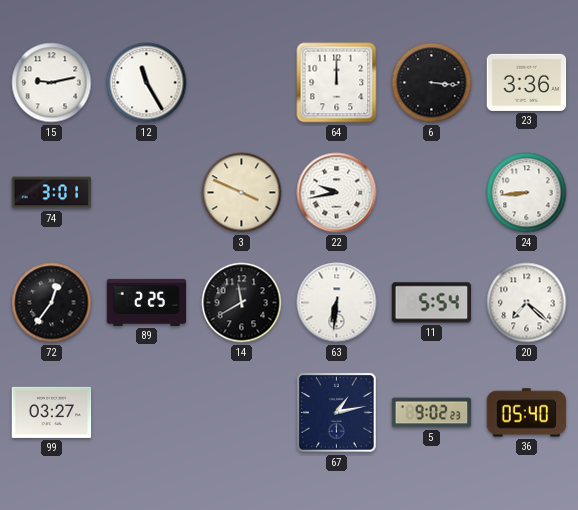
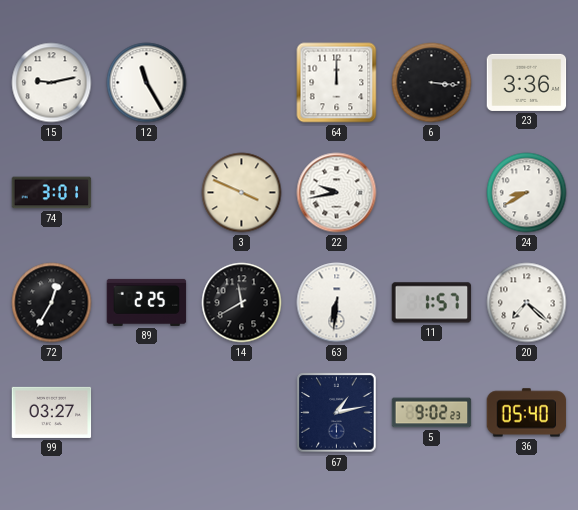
24: 8:44 -> 8:40 (527, 193)
72: 12:36 -> 12:35 (52, 303)
11: 5:54 -> 1:57 (432, 303)
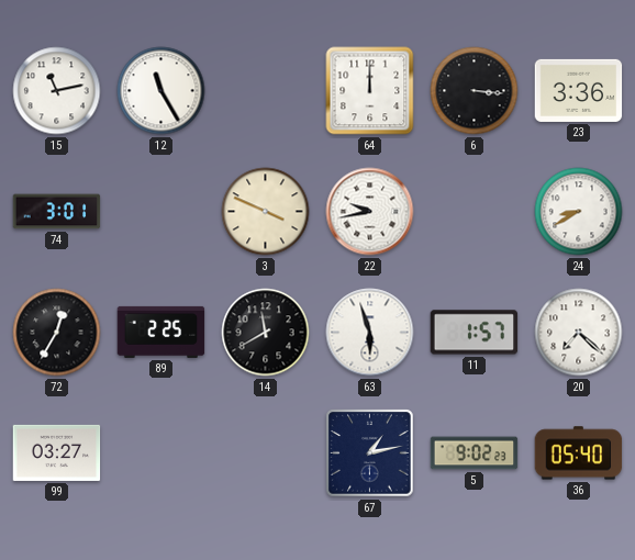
15: 9:13 -> 11:13 (57, 91)
63: 6:31 -> 5:57 (370, 333)
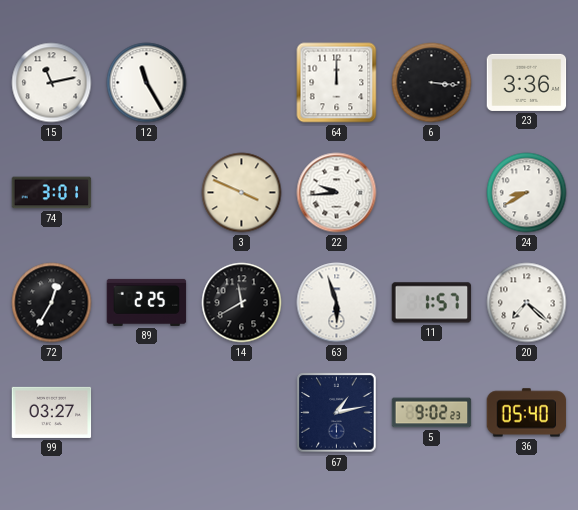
22: 9:43 -> 9:44 (337, 193)
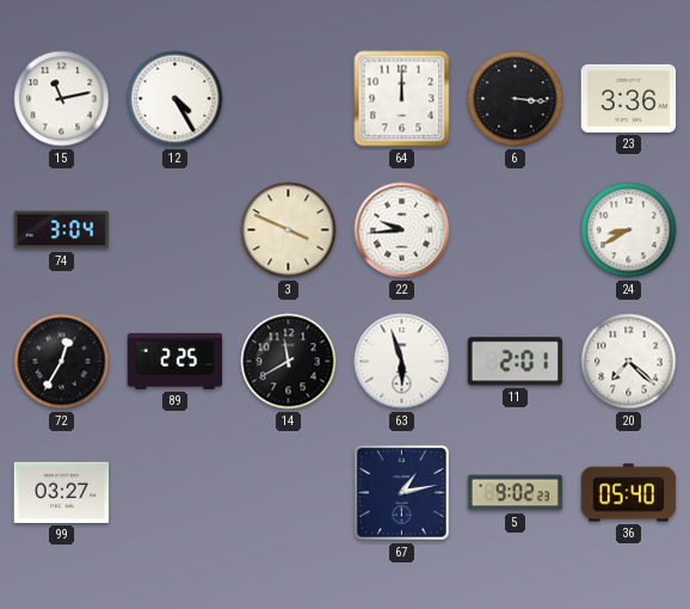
12: 11:25 -> 4:25 (175, 99)
74: 3:01 -> 3:04 (62, 230)
11: 1:57 -> 2:01 (516, 362)
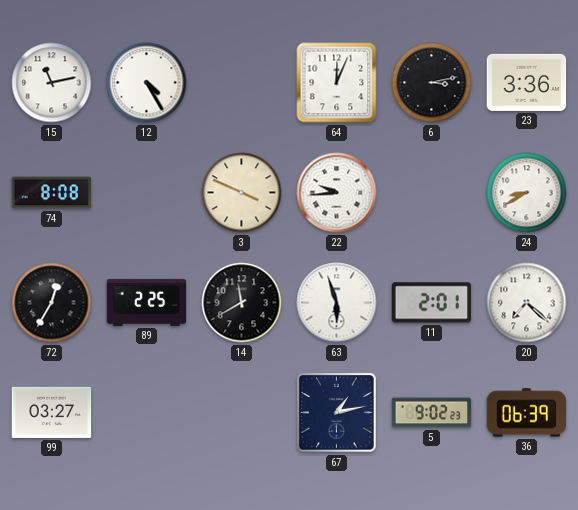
64: 12:00 -> 12:04 (337, 83)
6: 3:16 -> 3:13 (432, 83)
74: 3:04 -> 8:08 (52, 193)
36: 05:40 -> 06:39 (527, 413)
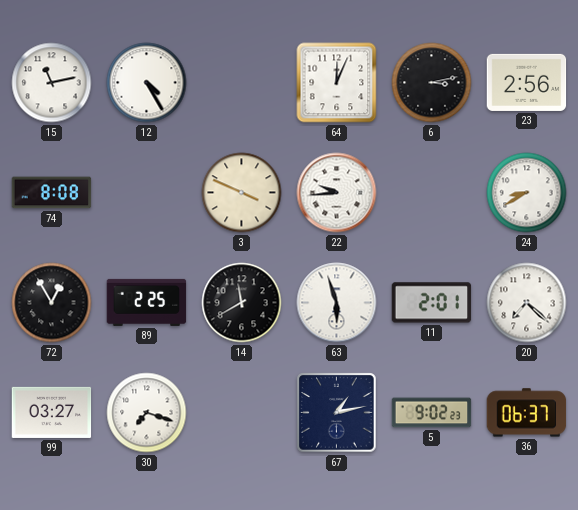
23: 3:36 -> 2:56 (527, 82)
72: 12:35 -> 12:55 (52, 303)
30: none -> 7:18 (147, 413)
36: 06:39 -> 06:37 (527, 413)
